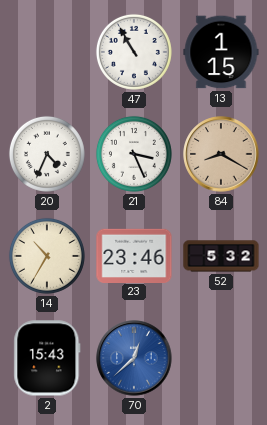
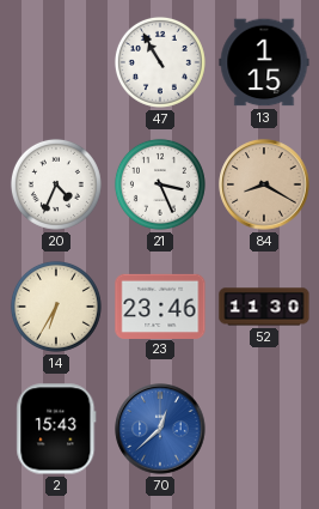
14: 10:35 -> 6:35 (56, 307)
52: 5:32 -> 11:30 (264, 307)
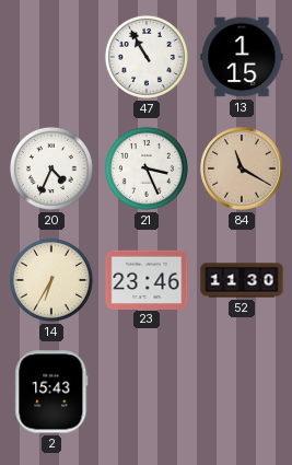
84: 8:20 -> 11:20 (242, 168)
70: 12:38 -> none (160, 429)
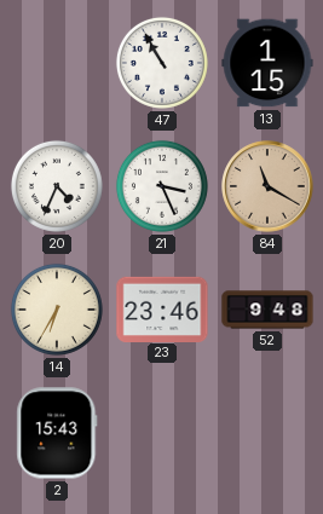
52: 11:30 -> 9:48 (267, 310)
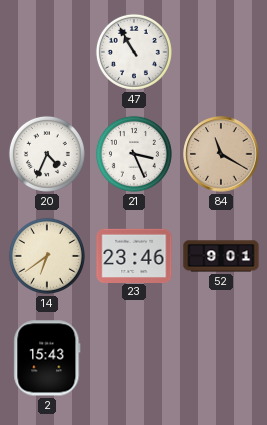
13: 1:15 -> none (267, 63)
14: 6:35 -> 6:39 (47, 256)
52: 9:48 -> 9:01 (221, 256)
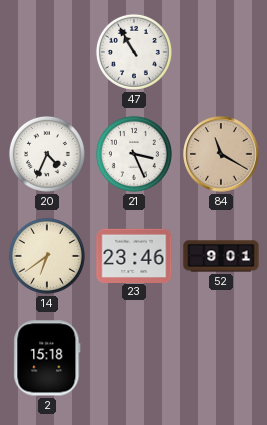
2: 15:43 -> 15:18 (47, 358)
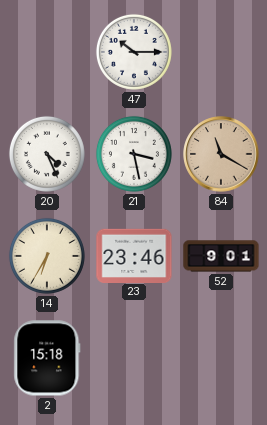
47: 10:55 -> 10:15 (134, 52)
20: 4:34 -> 4:26 (47, 154)
21: 3:26 -> 3:28 (134, 154)
14: 6:39 -> 6:35 (47, 256)
